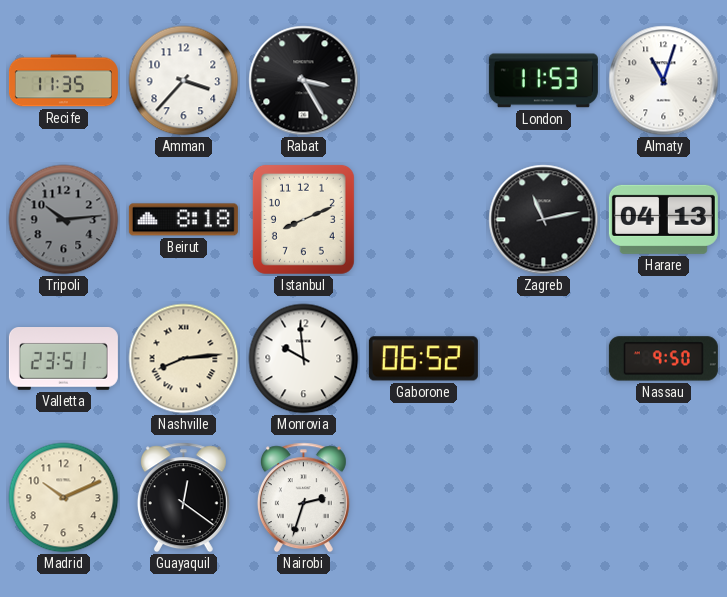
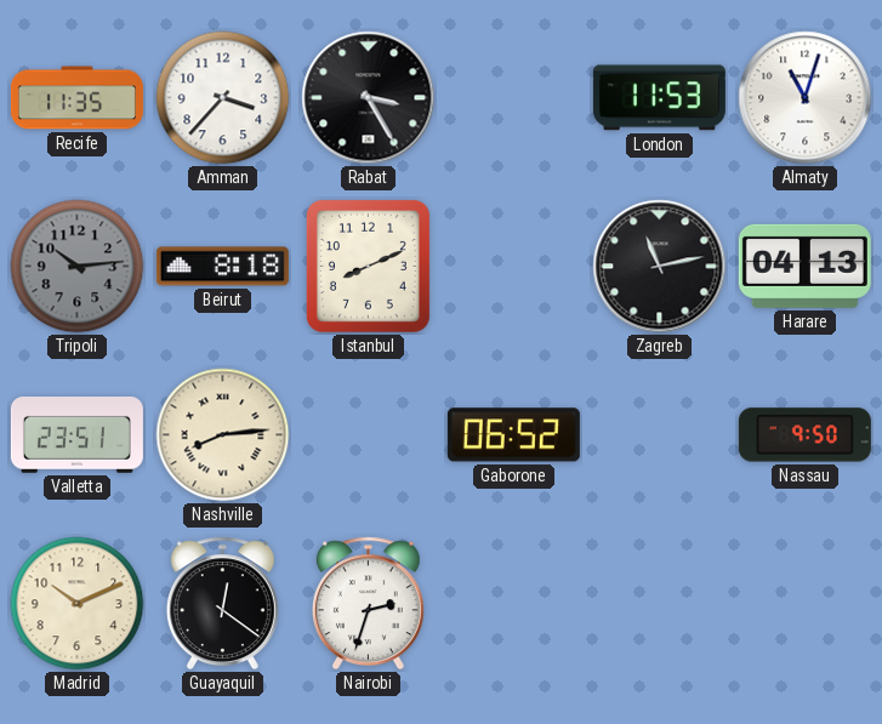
Monrovia: 9:59 -> none (304, 359)
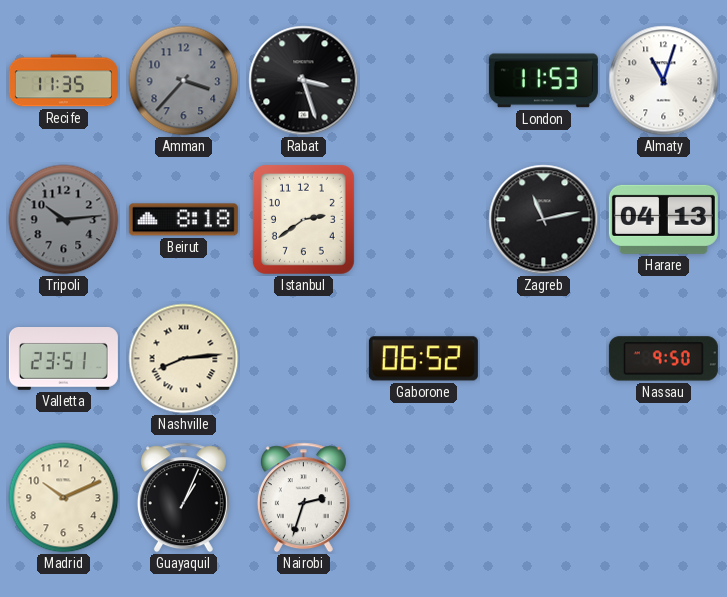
Amman dial: white -> grey (184, 81)
Rabat: 3:25 -> 3:27 (304, 81)
Istanbul: 8:11 -> 2:39 (303, 219)
Guayaquil: 12:21 -> 1:04 (183, 498)
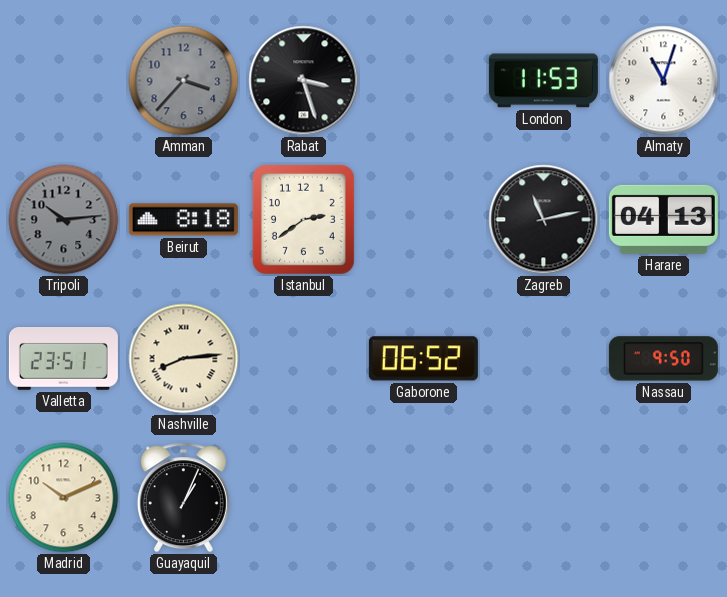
Recife: 11:35 -> none (63, 81)
Nairobi: 2:33 -> none (303, 498)
